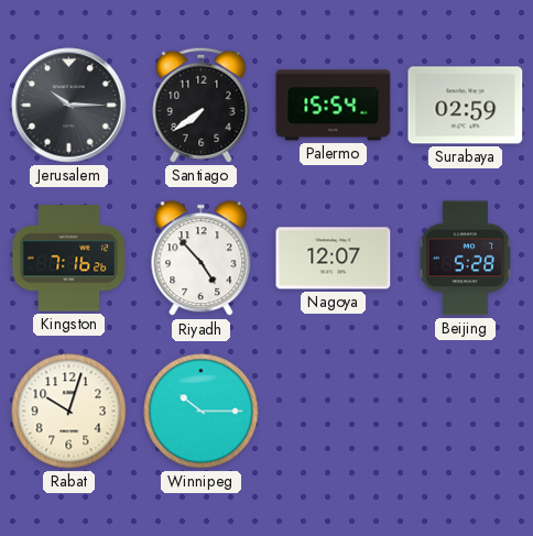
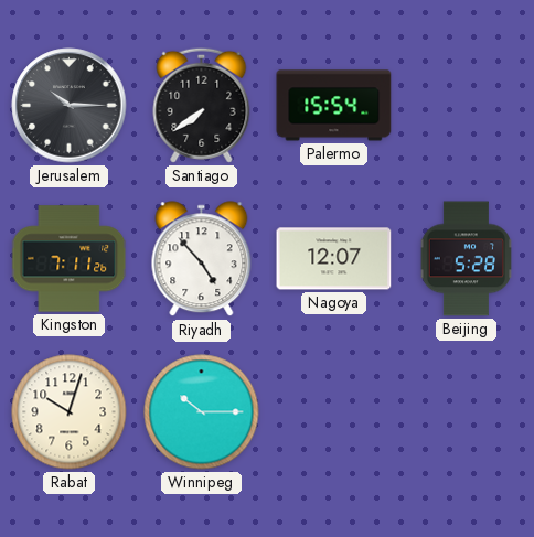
Surabaya: 02:59 -> none (466, 106)
Kingston: 7:16 -> 7:11 (70, 259)
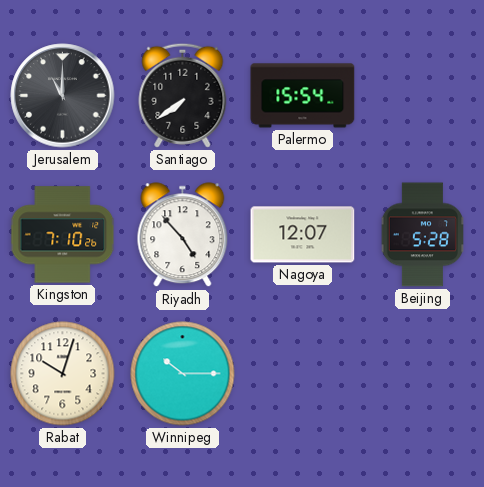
Jerusalem: 10:15 -> 11:00 (63, 96)
Kingston: 7:11 -> 7:10 (63, 235)
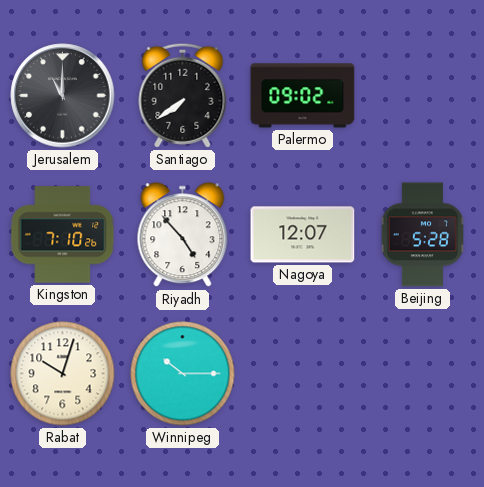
Palermo: 15:54 -> 09:02 (303, 96)
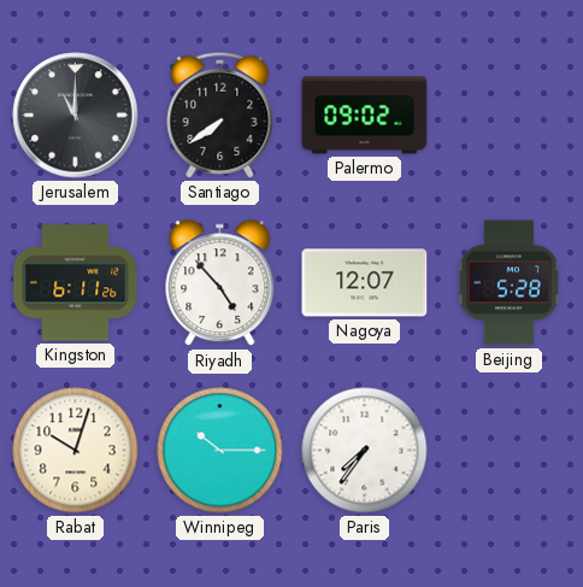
Kingston: 7:10 -> 6:11 (76, 283)
Paris: none -> 7:36 (365, 451)
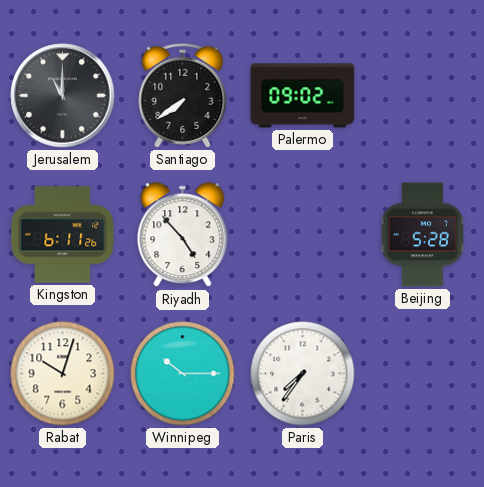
Nagoya: 12:07 -> none (365, 283)
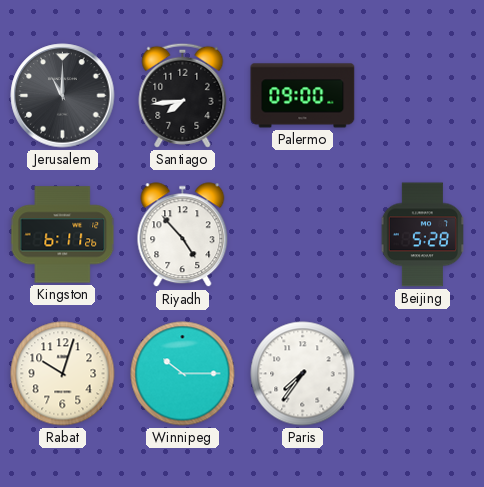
Santiago: 7:39 -> 7:44 (183, 95)
Palermo: 09:02 -> 09:00 (303, 96)
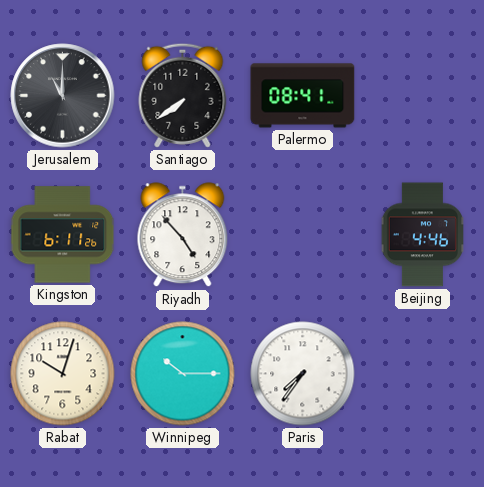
Santiago: 7:44 -> 7:39 (183, 95)
Palermo: 09:00 -> 08:41 (303, 96)
Beijing: 5:28 -> 4:46 (422, 235)
